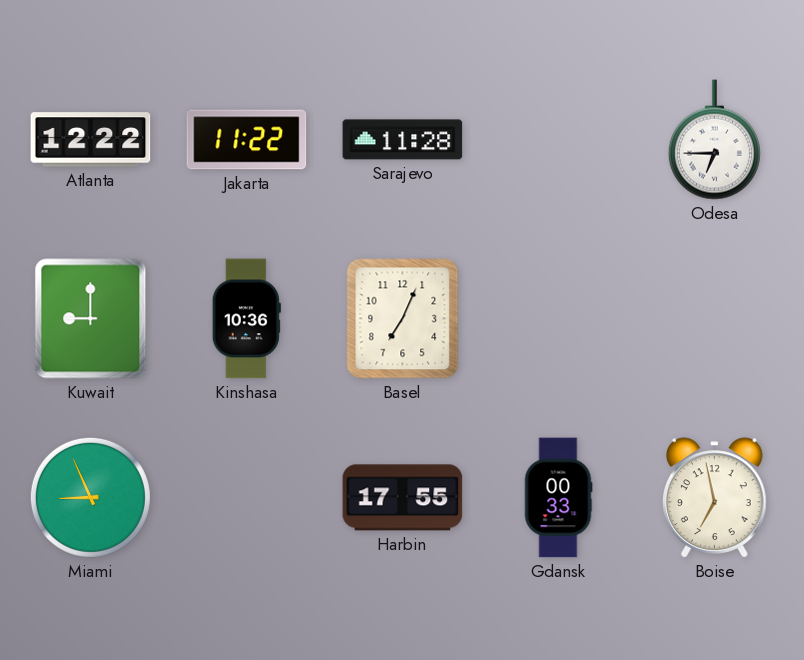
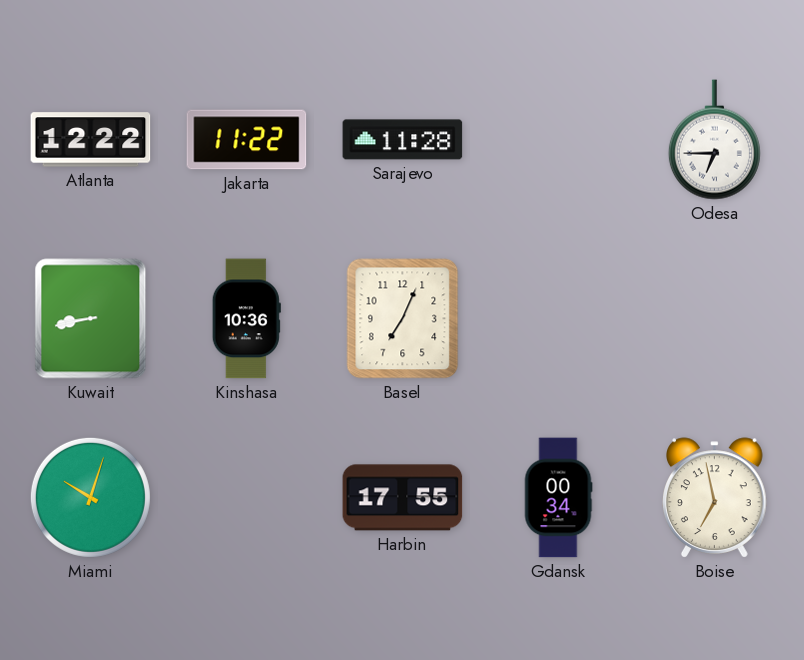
Kuwait: 9:00 -> 8:43 (91, 319)
Miami: 8:56 -> 10:03 (90, 497)
Gdansk: 00:33 -> 00:34 (558, 498)
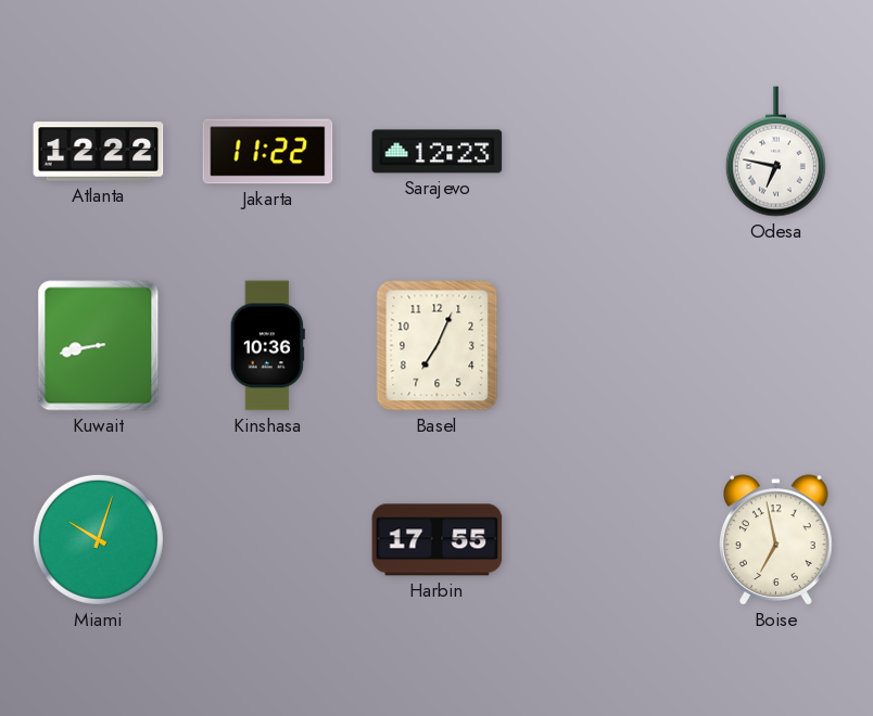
Sarajevo: 11:28 -> 12:23 (438, 152)
Odesa: 6:45 -> 6:47 (775, 152)
Gdansk: 00:34 -> none (558, 498)
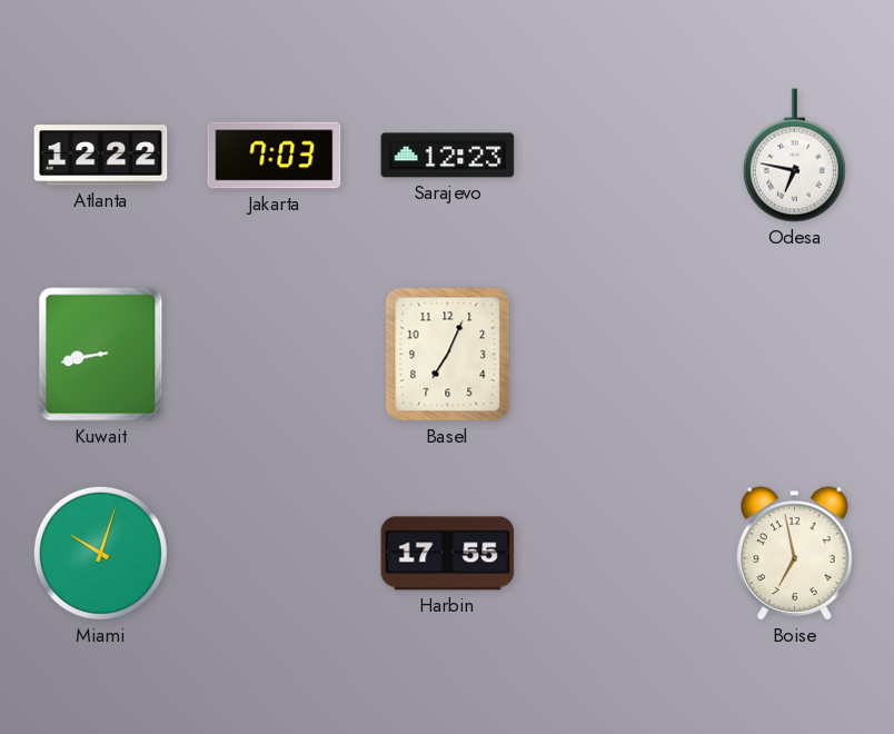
Jakarta: 11:22 -> 7:03 (275, 156)
Kinshasa: 10:36 -> none (267, 346)
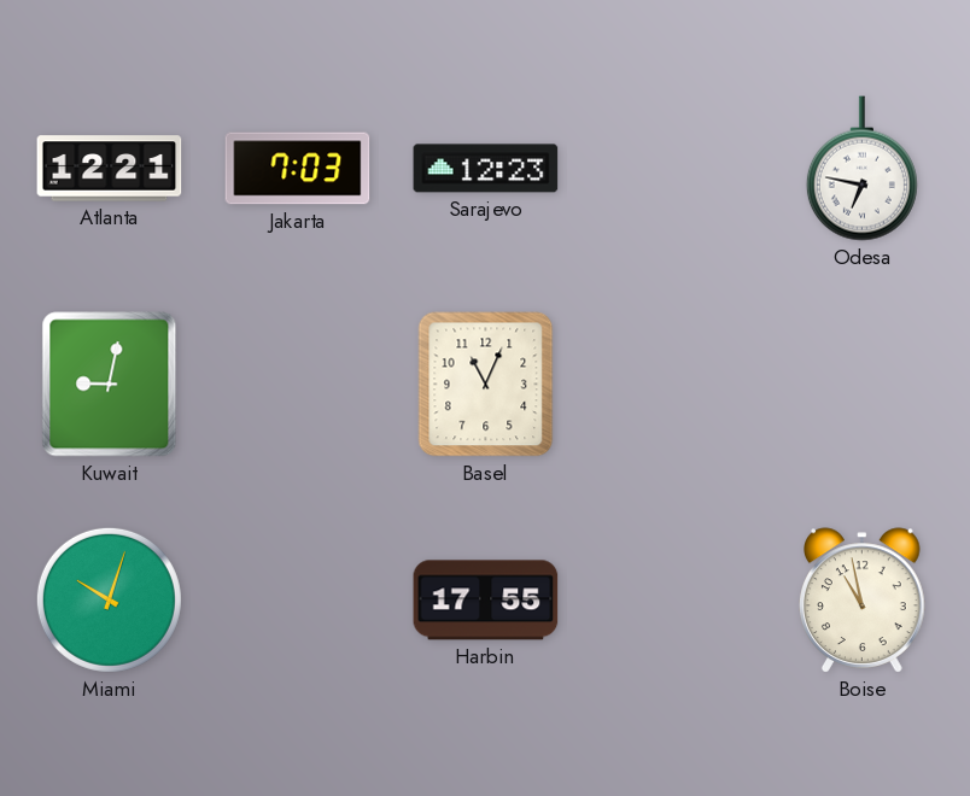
Atlanta: 12:22 -> 12:21 (110, 169)
Kuwait: 8:43 -> 9:02 (110, 385)
Basel: 7:04 -> 11:04 (486, 385)
Boise: 6:58 -> 10:58 (863, 601)
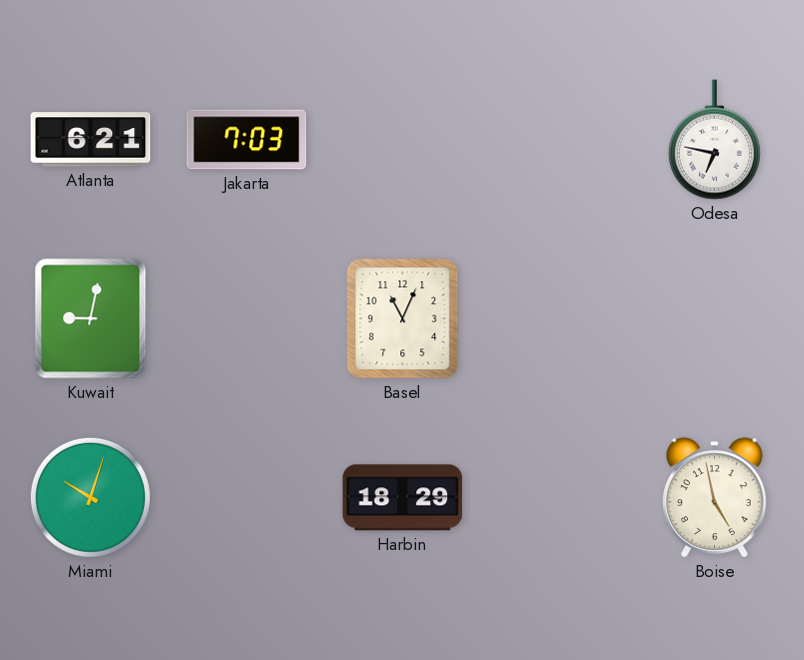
Atlanta: 12:21 -> 6:21 (91, 140)
Sarajevo: 12:23 -> none (486, 169)
Harbin: 17:55 -> 18:29 (403, 498)
Boise: 10:58 -> 4:58 (715, 498)
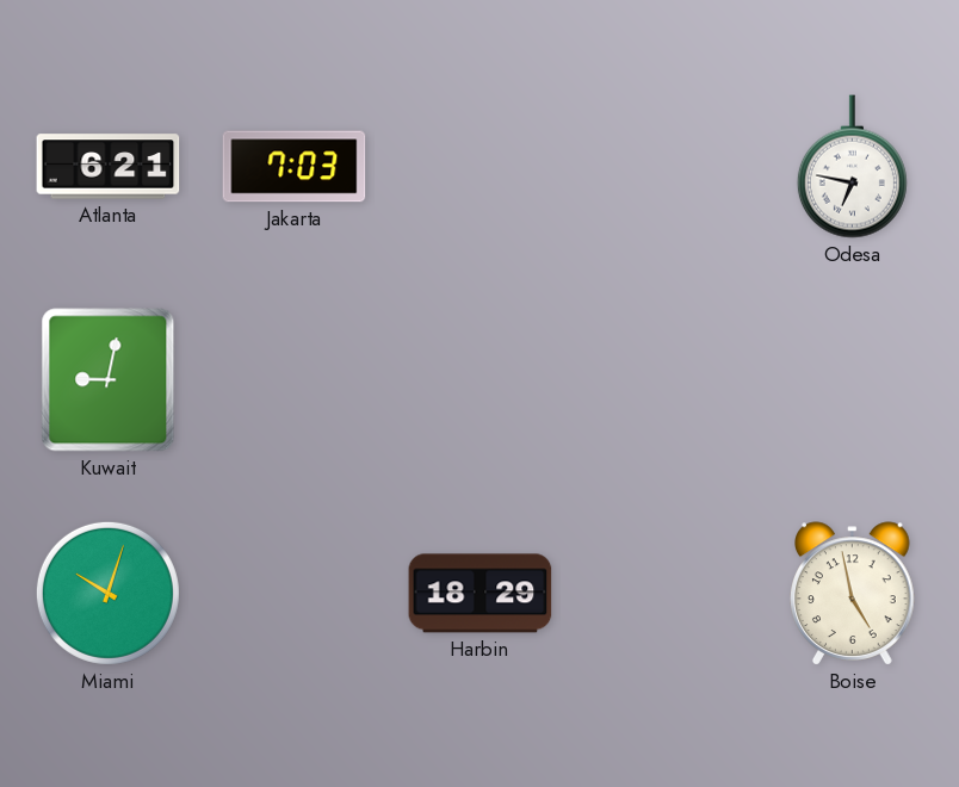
Basel: 11:04 -> none (403, 319)
